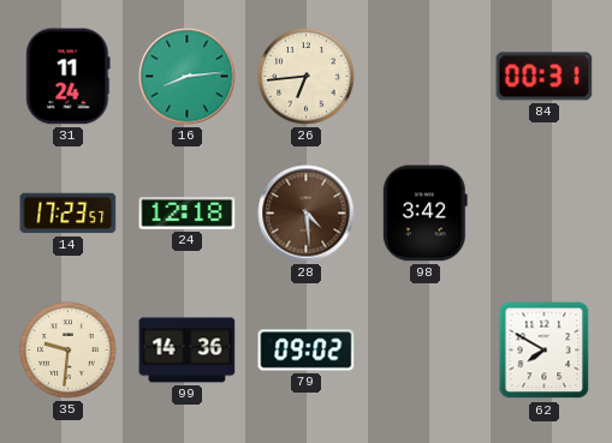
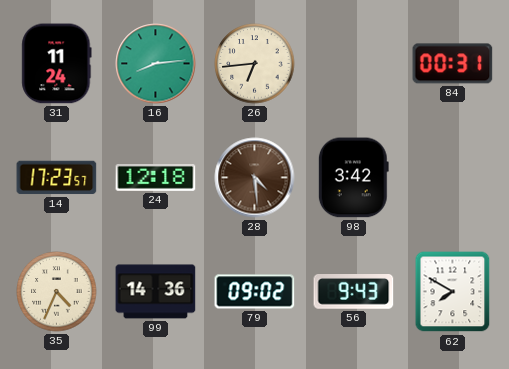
35: 9:31 -> 4:34 (57, 292)
56: none -> 9:43 (354, 292)
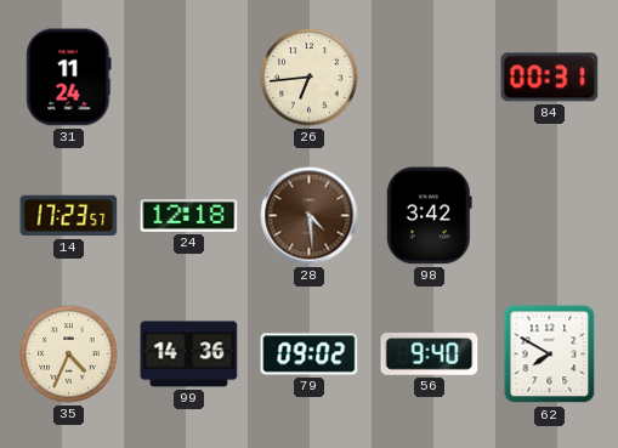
16: 8:14 -> none (156, 64)
56: 9:43 -> 9:40 (430, 355)
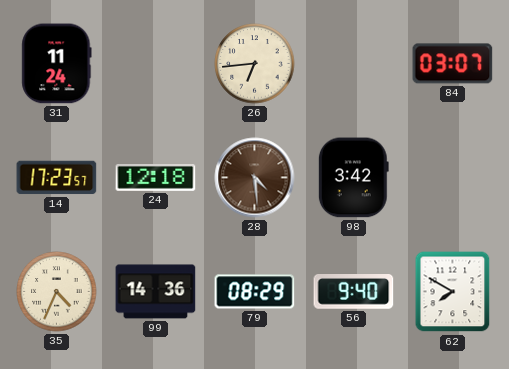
84: 00:31 -> 03:07 (453, 64)
79: 09:02 -> 08:29 (255, 292)
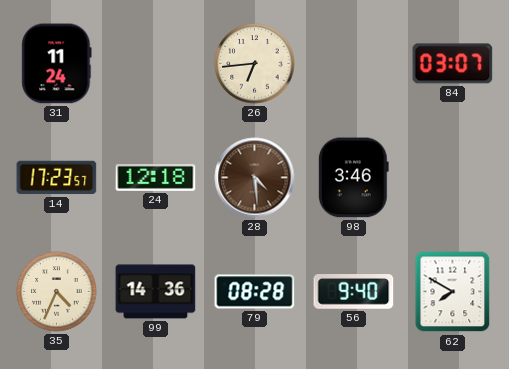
98: 3:42 -> 3:46 (353, 178)
79: 08:29 -> 08:28 (255, 292)
